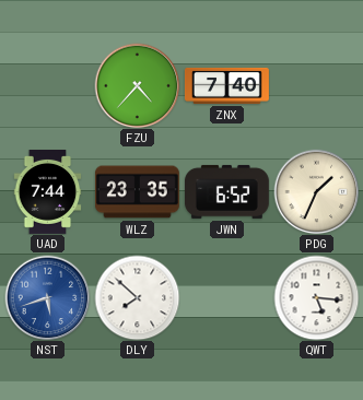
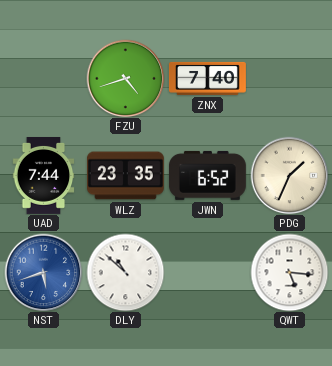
FZU: 4:37 -> 4:42 (125, 78)
DLY: 7:52 -> 10:52 (125, 272)
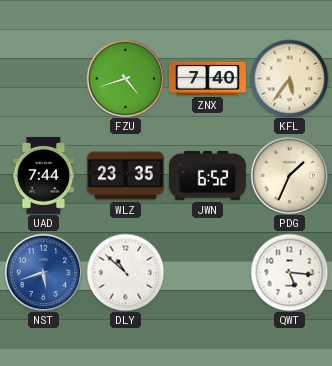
KFL: none -> 5:36 (289, 78)
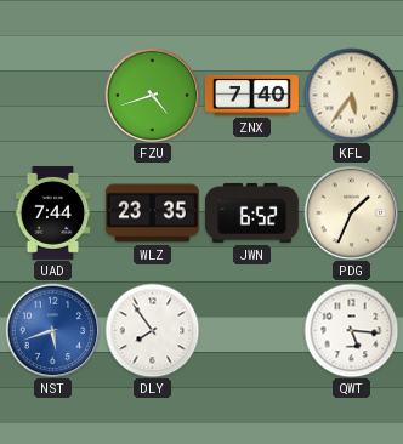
DLY: 10:52 -> 7:54 (152, 330)
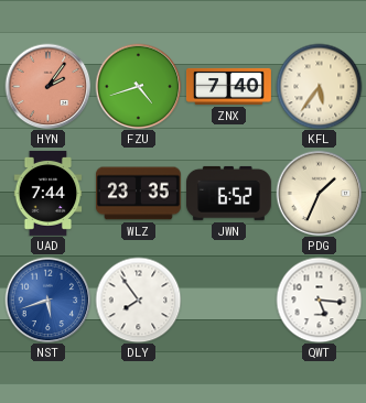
HYN: none -> 2:06 (47, 86)
